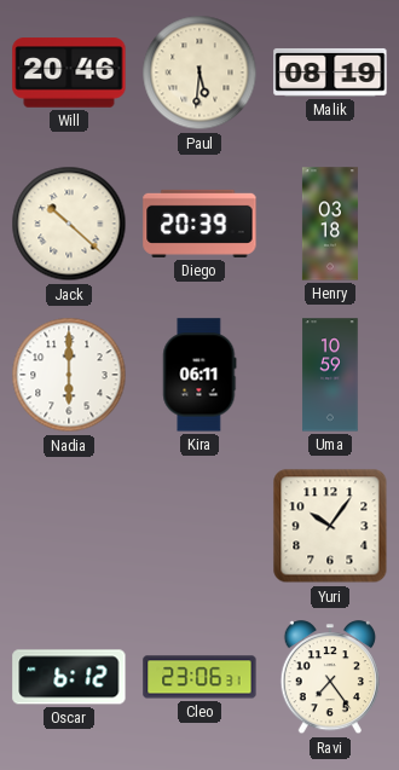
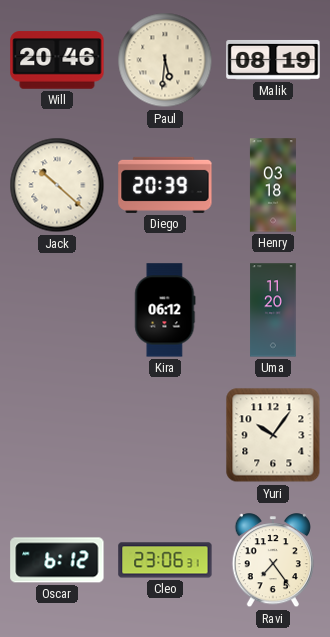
Nadia: 6:00 -> none (69, 375)
Kira: 06:11 -> 06:12 (165, 310)
Uma: 10:59 -> 11:20 (273, 310)
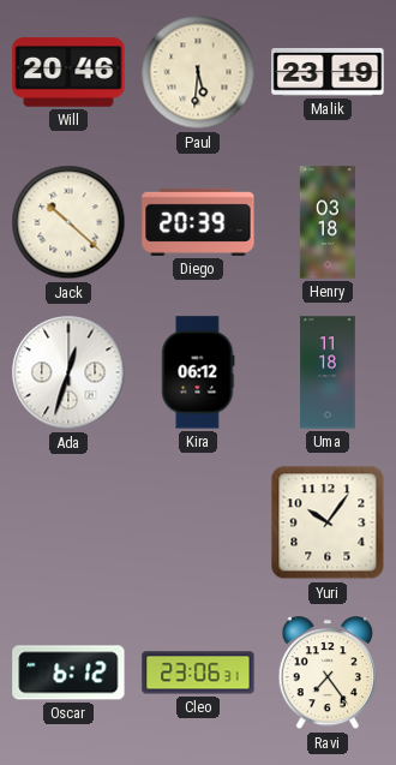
Malik: 08:19 -> 23:19 (328, 72)
Ada: none -> 12:33 (68, 372)
Uma: 11:20 -> 11:18 (328, 372)
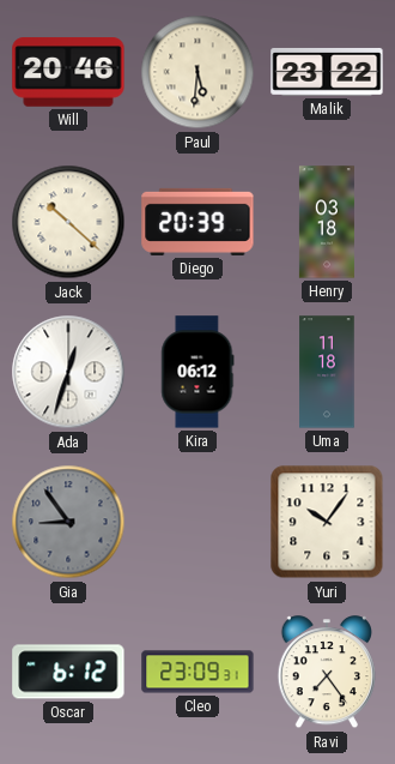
Malik: 23:19 -> 23:22 (327, 72)
Gia: none -> 8:54 (68, 522)
Cleo: 23:06 -> 23:09 (197, 672)
